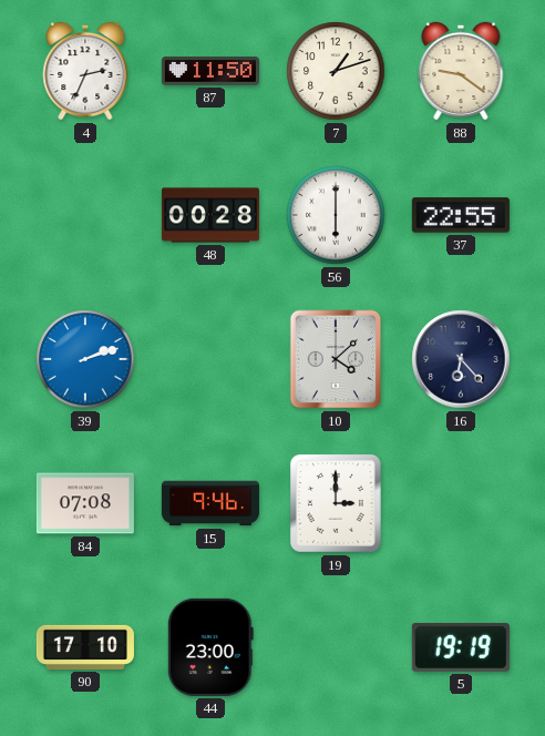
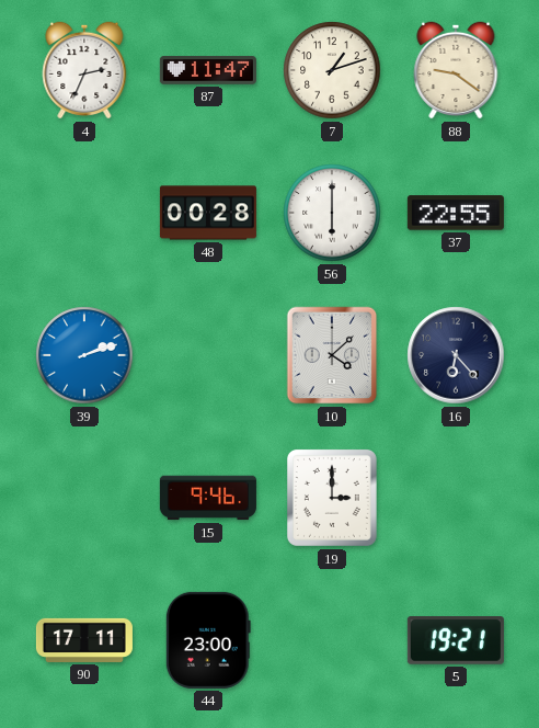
87: 11:50 -> 11:47 (208, 70)
84: 07:08 -> none (85, 503)
90: 17:10 -> 17:11 (84, 640)
5: 19:19 -> 19:21 (456, 641)
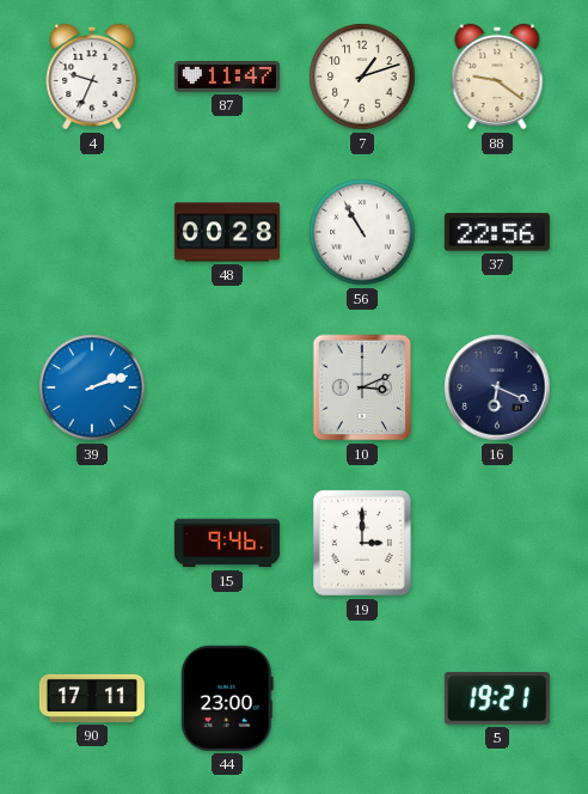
4: 2:34 -> 9:34 (92, 77)
56: 6:00 -> 10:55 (362, 232)
37: 22:55 -> 22:56 (497, 232)
10: 4:08 -> 3:11 (362, 387)
16: 6:23 -> 6:19 (497, 387)
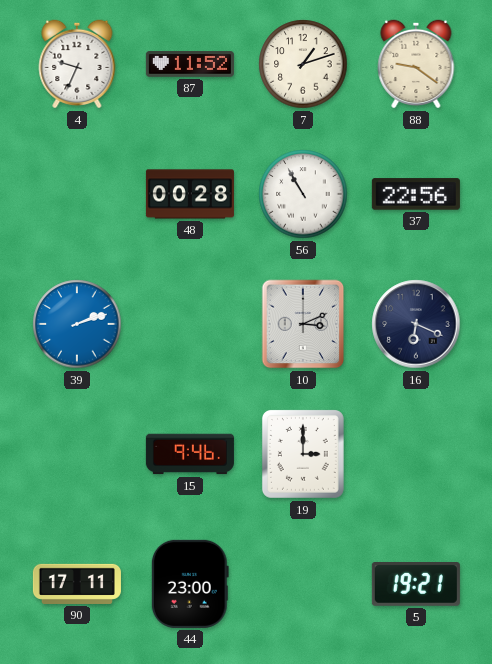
87: 11:47 -> 11:52 (190, 64)
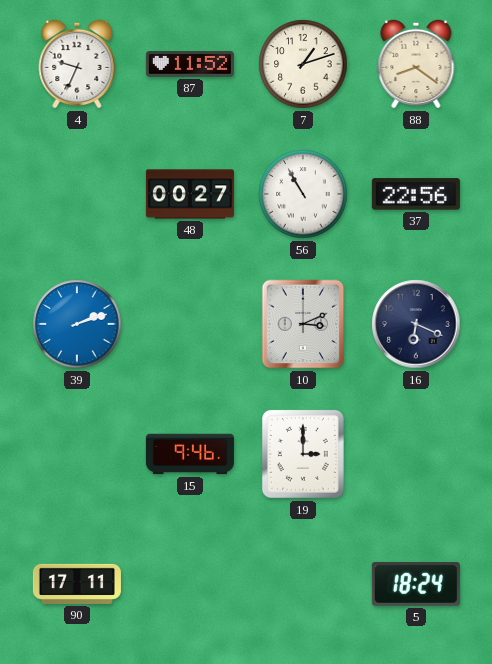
88: 9:21 -> 8:21 (416, 64)
48: 00:28 -> 00:27 (190, 194)
44: 23:00 -> none (190, 584)
5: 19:21 -> 18:24 (416, 585)
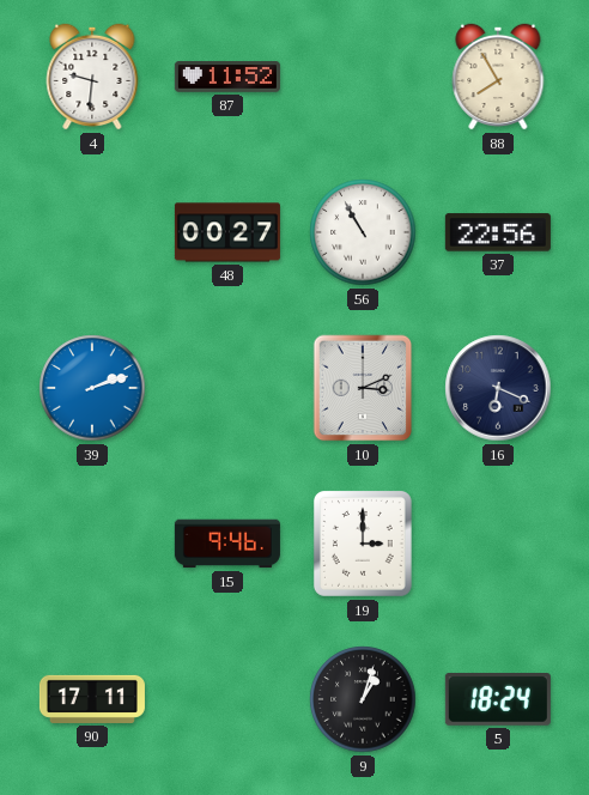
4: 9:34 -> 9:31 (92, 77)
7: 1:12 -> none (303, 64)
88: 8:21 -> 7:55 (498, 77)
9: none -> 1:03 (363, 699)
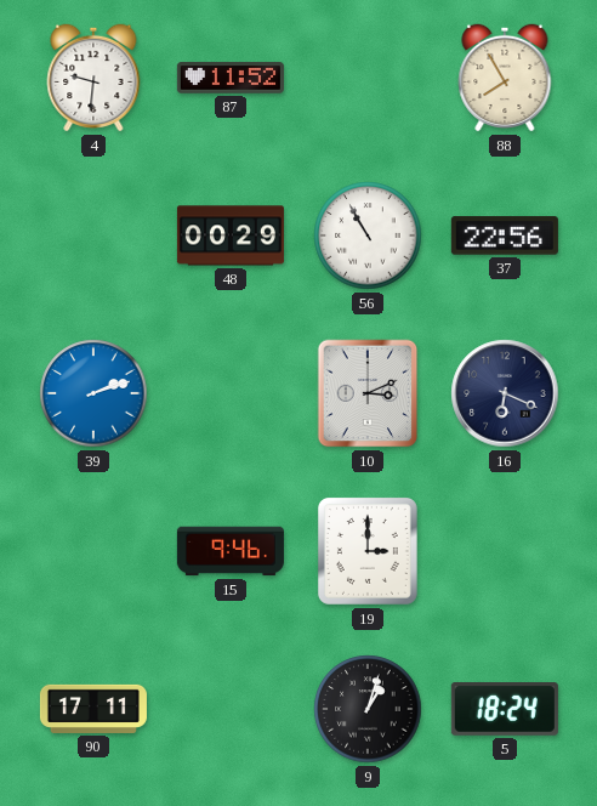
48: 00:27 -> 00:29 (231, 235)
